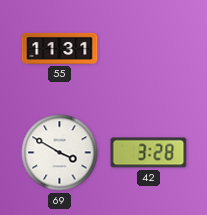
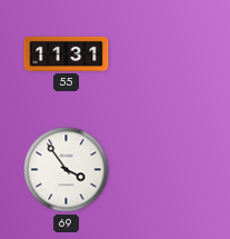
69: 3:50 -> 3:54 (67, 170)
42: 3:28 -> none (149, 153)
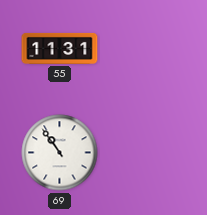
69: 3:54 -> 10:54 (60, 153)
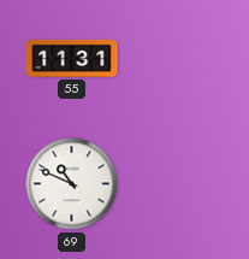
69: 10:54 -> 10:49 (72, 184)
